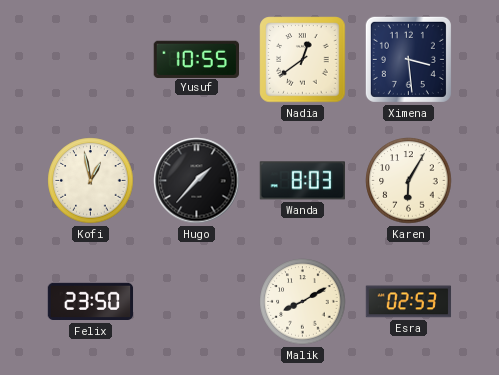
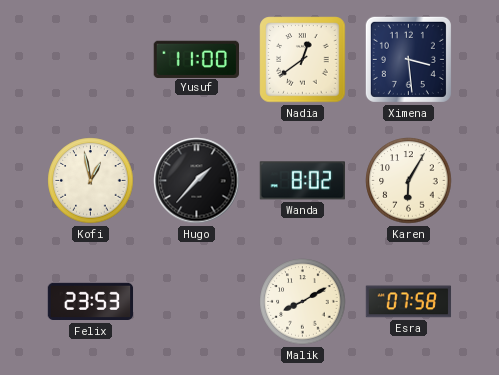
Yusuf: 10:55 -> 11:00 (196, 59)
Wanda: 8:03 -> 8:02 (302, 181)
Felix: 23:50 -> 23:53 (91, 302)
Esra: 02:53 -> 07:58 (409, 302)
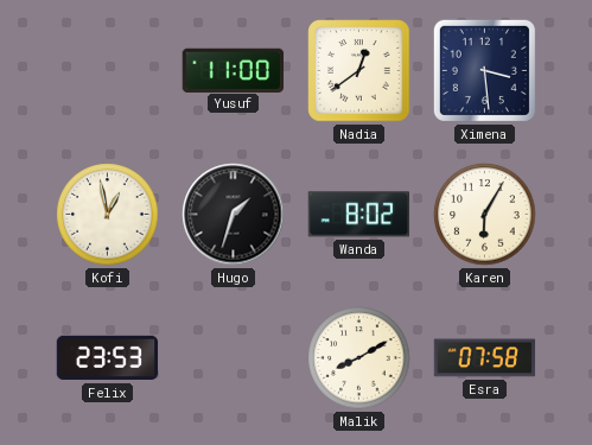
Hugo: 1:37 -> 1:33 (234, 215)
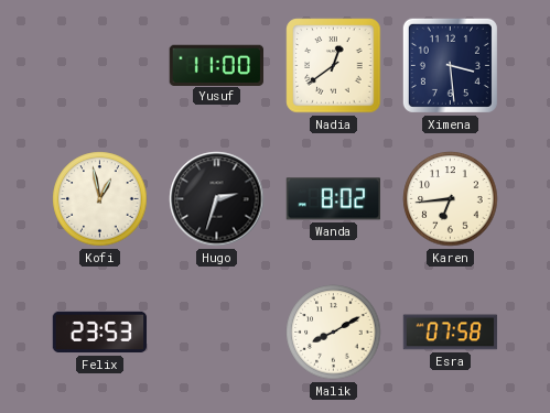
Hugo: 1:33 -> 2:33 (217, 199)
Karen: 6:05 -> 6:44 (451, 199)
